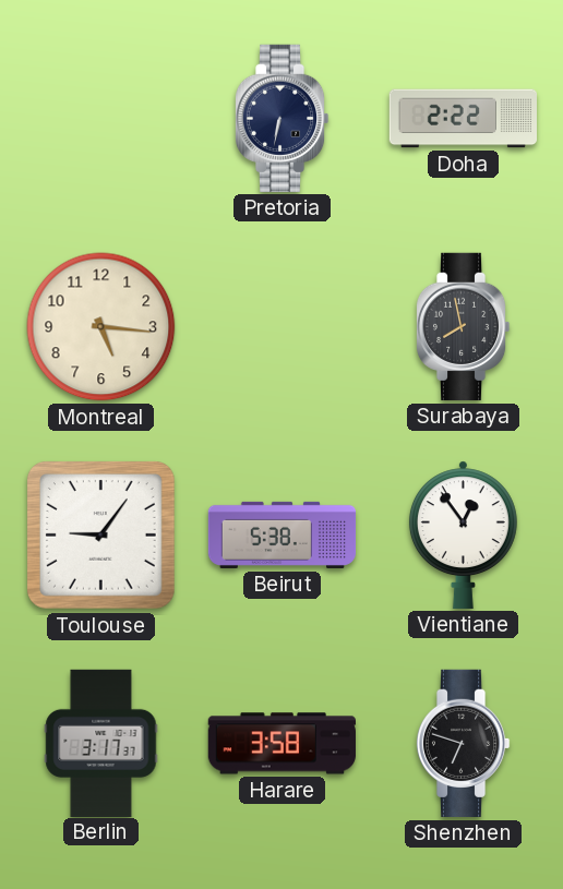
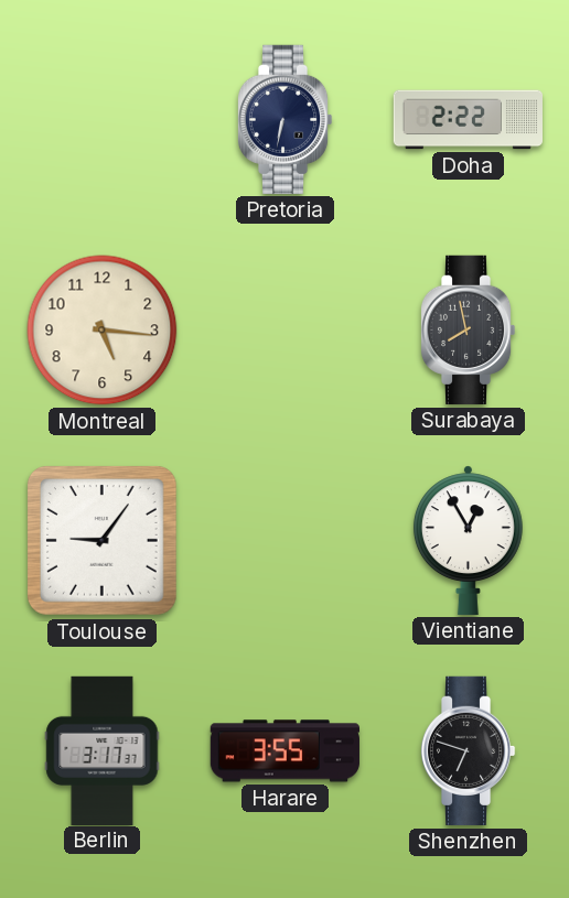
Beirut: 5:38 -> none (283, 534)
Vientiane: 12:54 -> 12:55 (468, 540)
Harare: 3:58 -> 3:55 (284, 751)
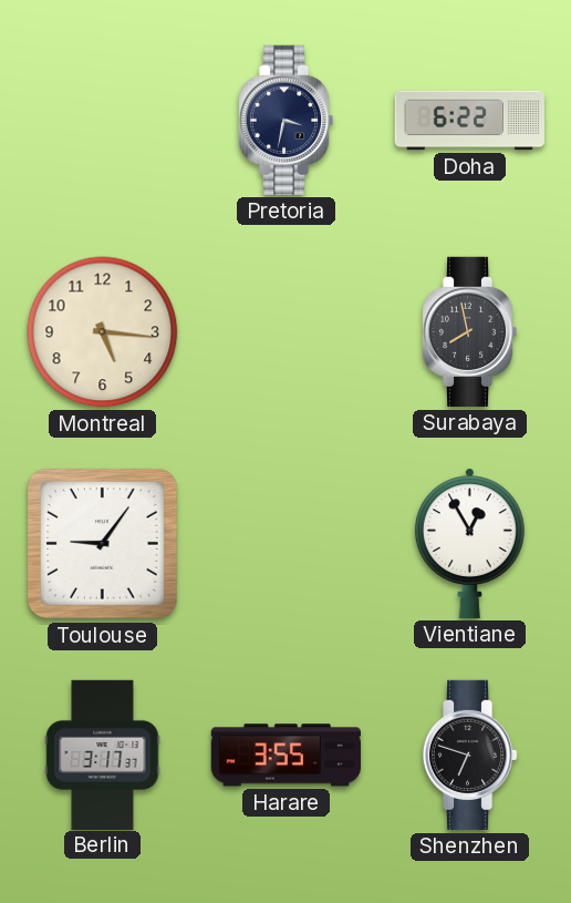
Pretoria: 6:32 -> 3:32 (285, 120)
Doha: 2:22 -> 6:22 (469, 121)
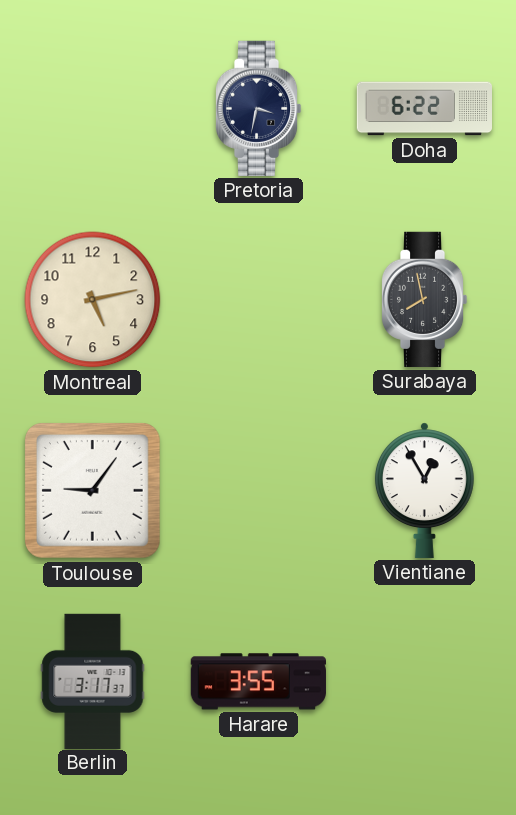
Montreal: 5:16 -> 5:13 (93, 300)
Shenzhen: 6:48 -> none (469, 755)
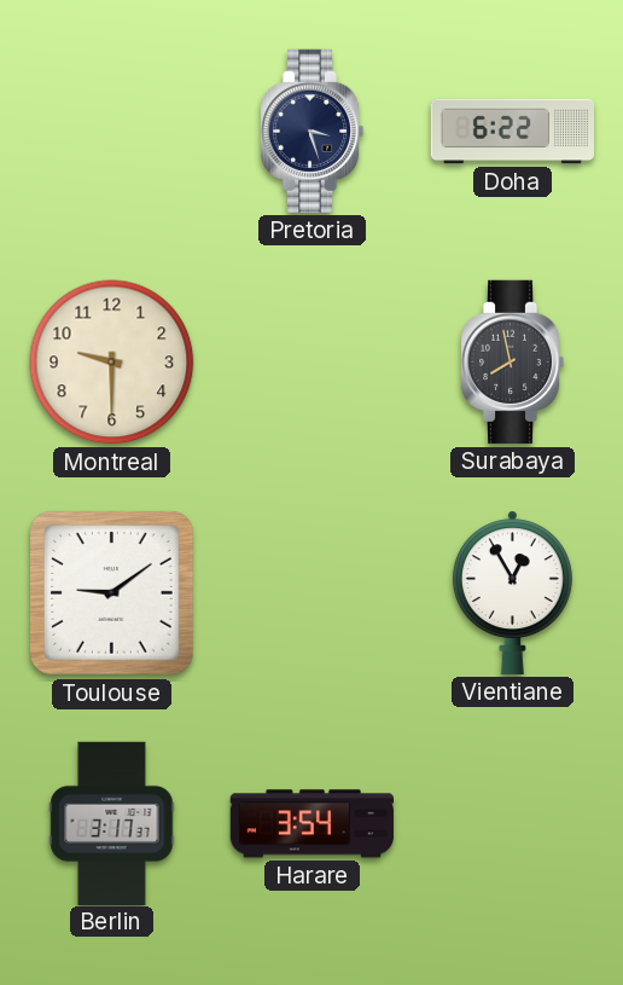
Pretoria: 3:32 -> 3:27 (311, 131)
Montreal: 5:13 -> 9:30 (112, 363)
Toulouse: 9:06 -> 9:09 (111, 592)
Harare: 3:55 -> 3:54 (311, 824)
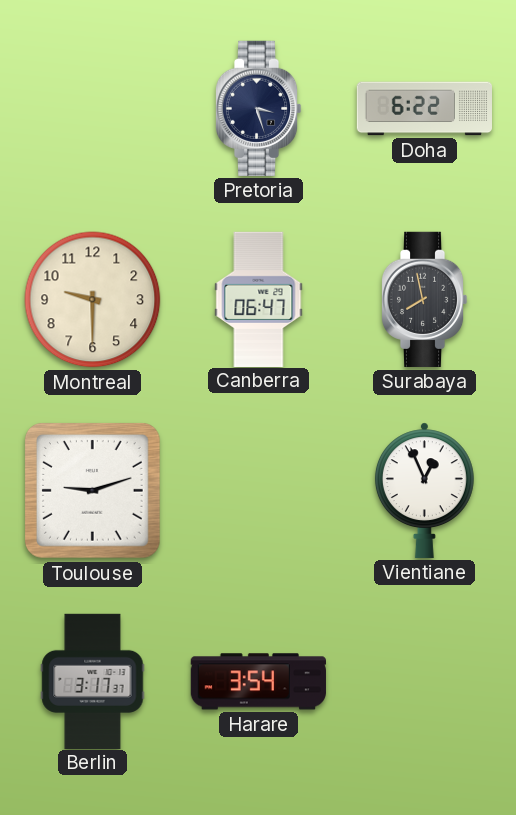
Canberra: none -> 06:47 (259, 299)
Toulouse: 9:09 -> 9:12 (92, 490)
Vientiane: 12:55 -> 12:56 (424, 490)
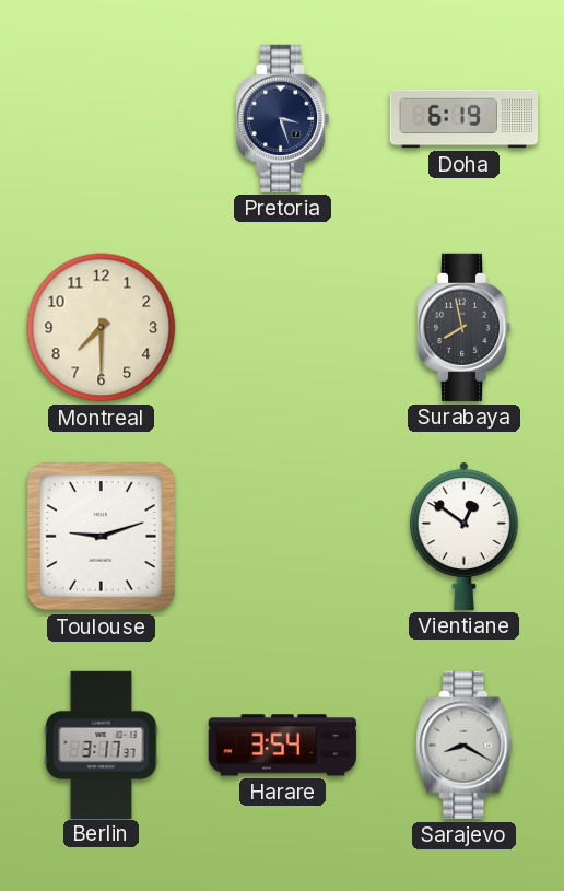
Doha: 6:22 -> 6:19 (463, 119)
Montreal: 9:30 -> 7:30 (102, 328)
Canberra: 06:47 -> none (259, 299)
Vientiane: 12:56 -> 12:51 (463, 536)
Sarajevo: none -> 8:20 (465, 745)
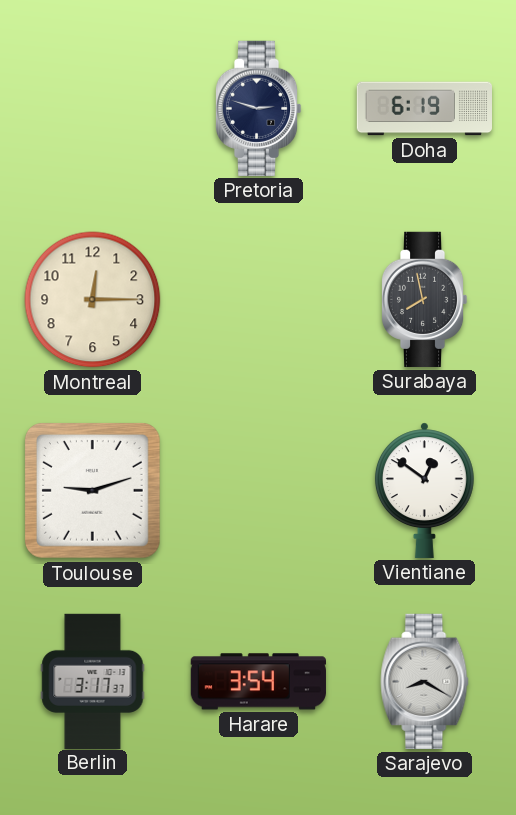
Pretoria: 3:27 -> 2:48 (258, 108)
Montreal: 7:30 -> 12:15 (93, 300)
